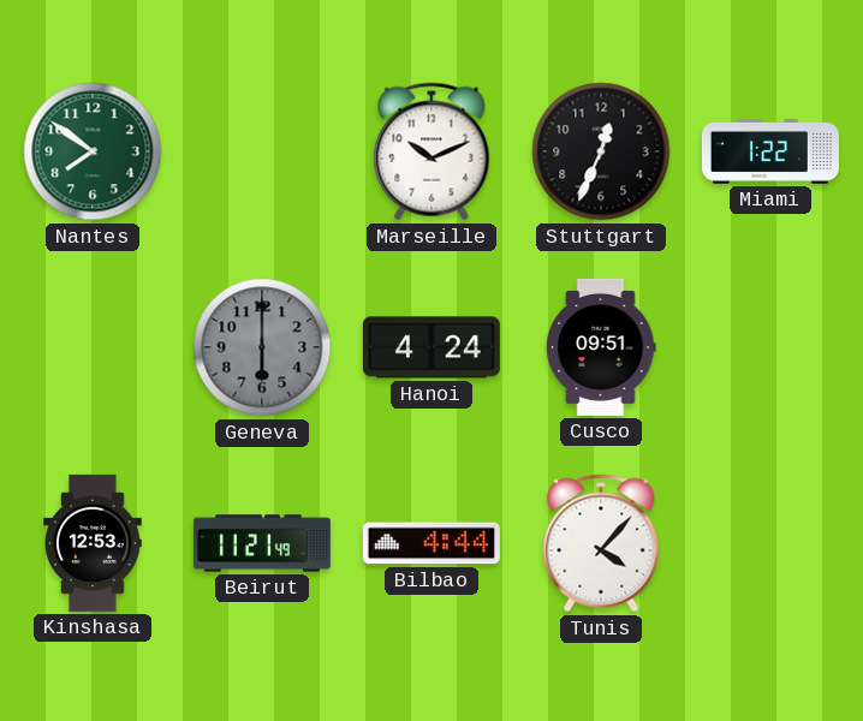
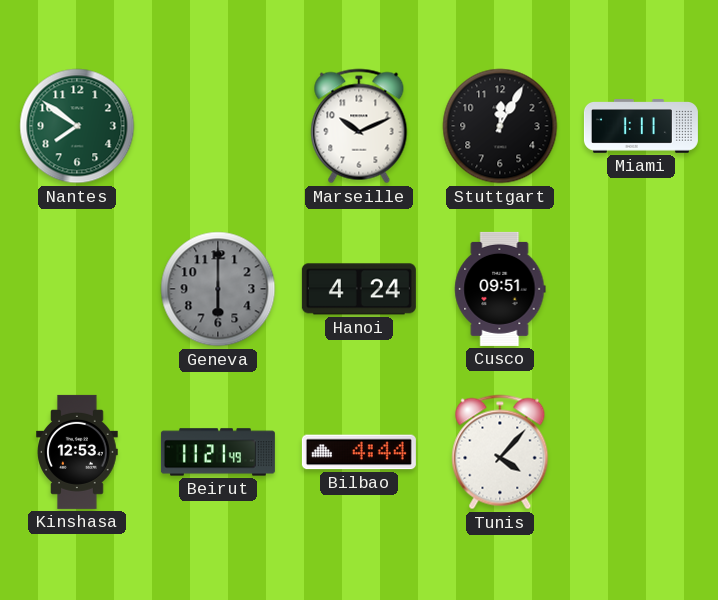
Stuttgart: 12:34 -> 12:05 (500, 126)
Miami: 1:22 -> 1:11 (641, 126)
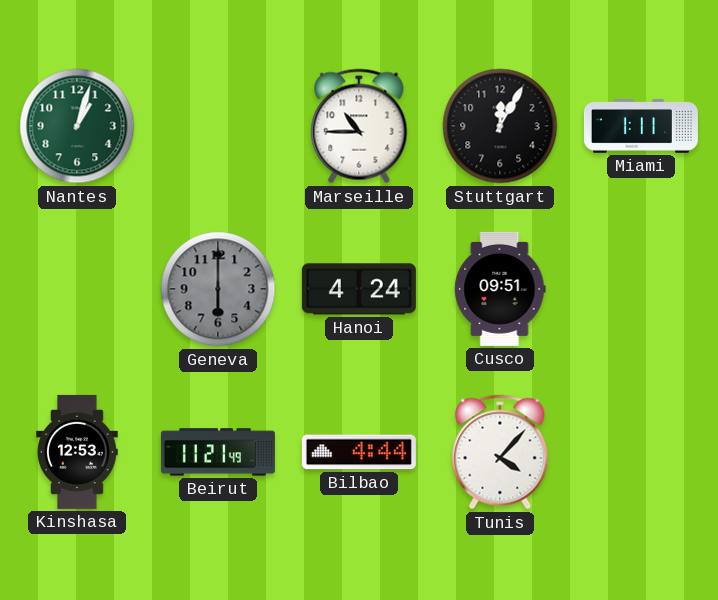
Nantes: 7:51 -> 1:03 (77, 126)
Marseille: 10:11 -> 10:45 (359, 126)
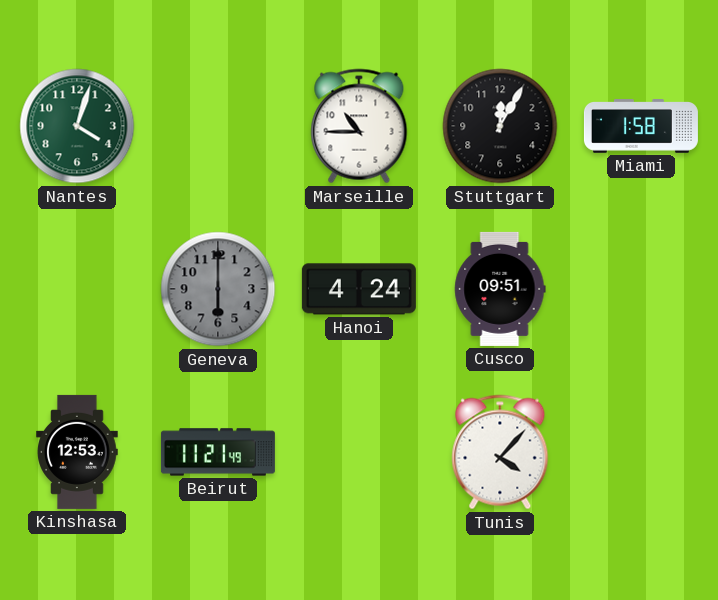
Nantes: 1:03 -> 4:03 (77, 126)
Miami: 1:11 -> 1:58 (641, 126)
Bilbao: 4:44 -> none (359, 452)
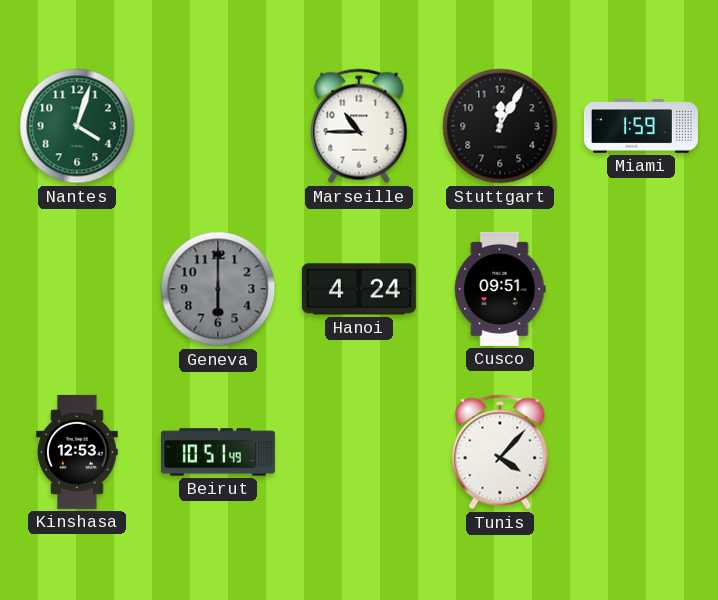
Miami: 1:58 -> 1:59 (641, 126)
Beirut: 11:21 -> 10:51 (218, 452)
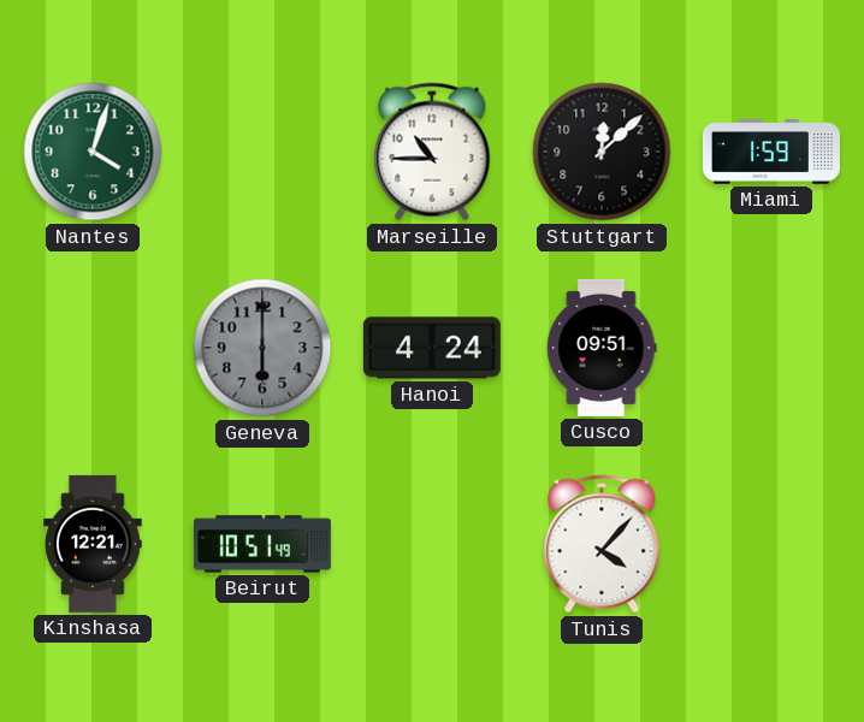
Stuttgart: 12:05 -> 12:08 (602, 152)
Kinshasa: 12:53 -> 12:21 (93, 544)
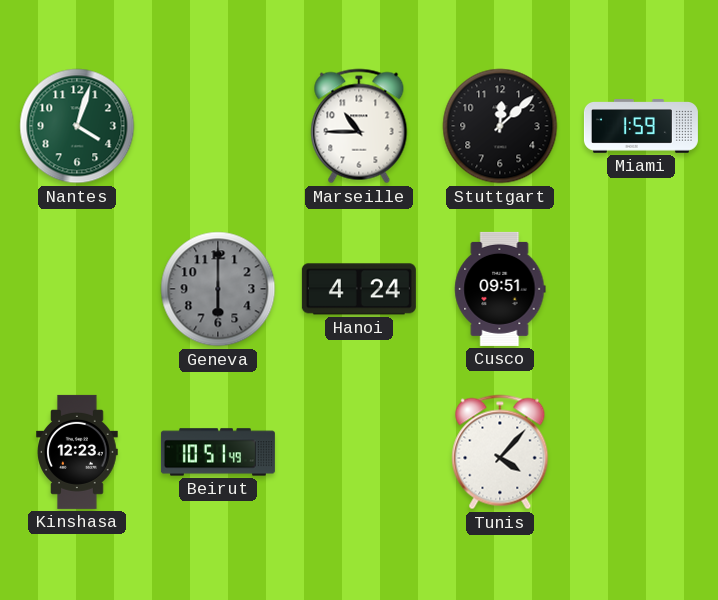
Kinshasa: 12:21 -> 12:23 (77, 452)
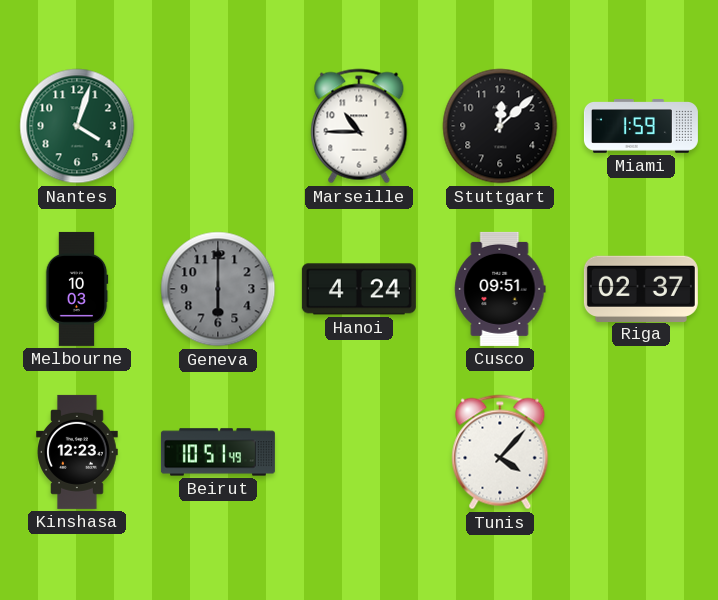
Melbourne: none -> 10:03 (77, 289)
Riga: none -> 02:37 (641, 288)
